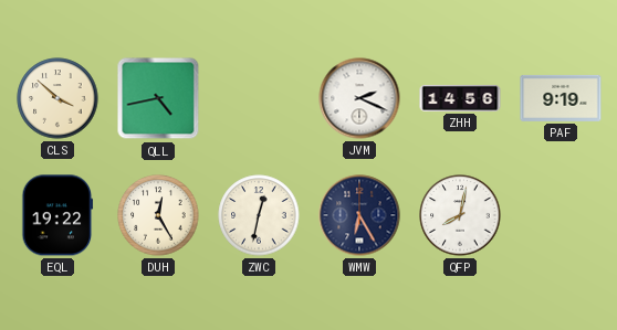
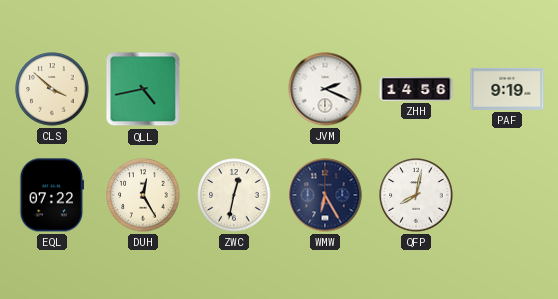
EQL: 19:22 -> 07:22 (52, 195)
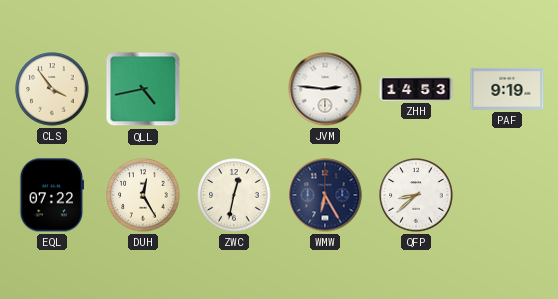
CLS: 3:52 -> 3:54 (52, 89)
JVM: 2:19 -> 2:46 (325, 89)
ZHH: 14:56 -> 14:53 (416, 89)
QFP: 8:02 -> 8:38 (416, 195)
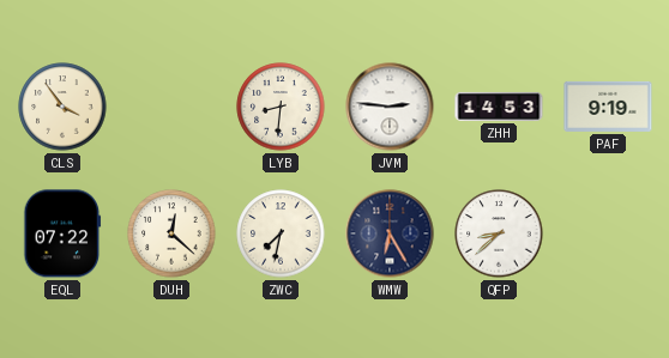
QLL: 4:43 -> none (143, 89)
LYB: none -> 8:31 (281, 107)
DUH: 12:25 -> 12:22 (171, 233)
ZWC: 12:32 -> 7:32 (281, 233)
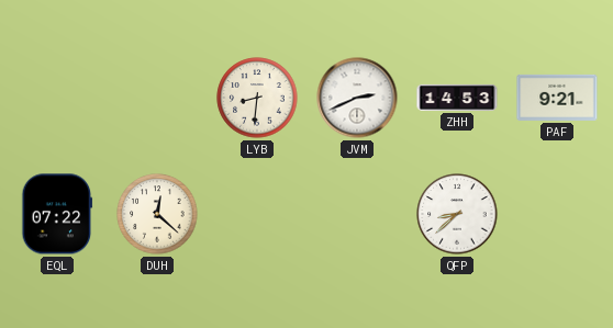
CLS: 3:54 -> none (62, 107)
JVM: 2:46 -> 2:41 (357, 98)
PAF: 9:19 -> 9:21 (557, 98)
ZWC: 7:32 -> none (281, 233)
WMW: 6:25 -> none (390, 233)
